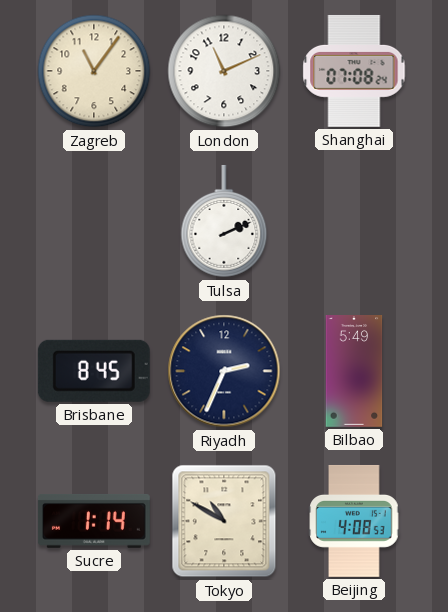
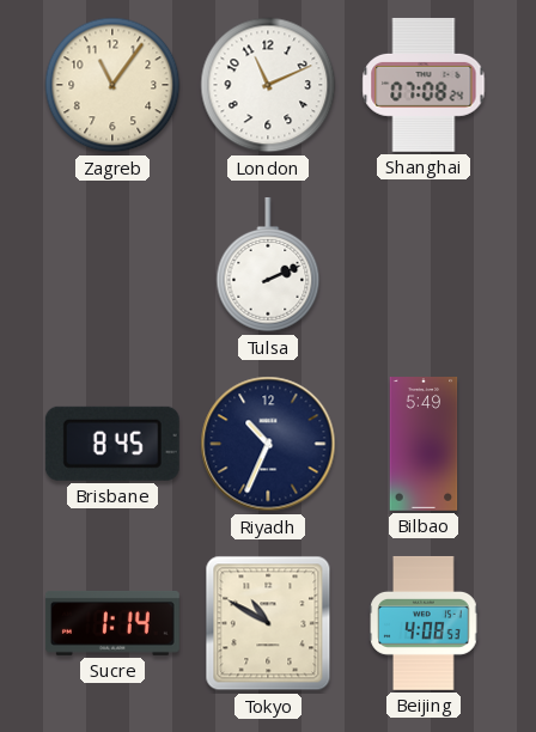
Riyadh: 2:34 -> 10:34 (268, 444)
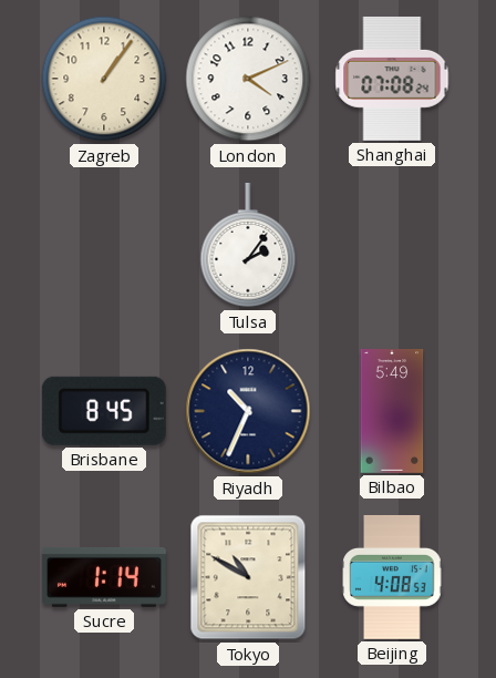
Zagreb: 11:06 -> 1:06 (104, 79)
London: 11:11 -> 4:11 (248, 79)
Tulsa: 2:11 -> 2:06 (248, 245)
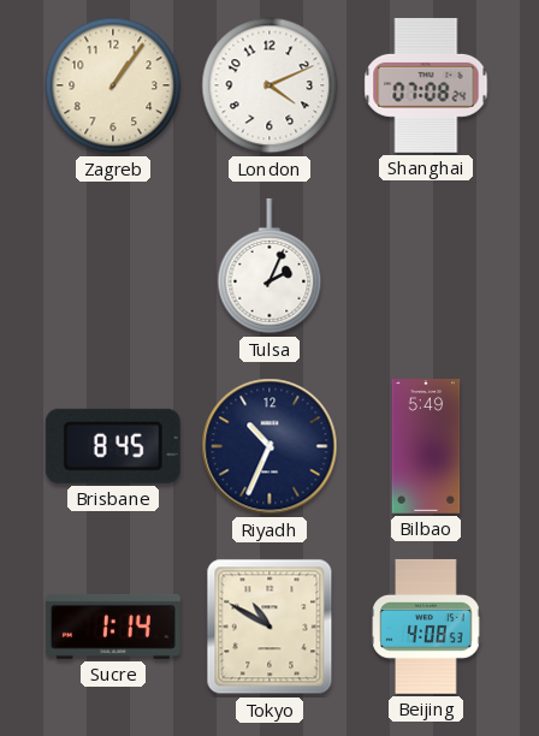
Tulsa: 2:06 -> 2:04 (269, 266)
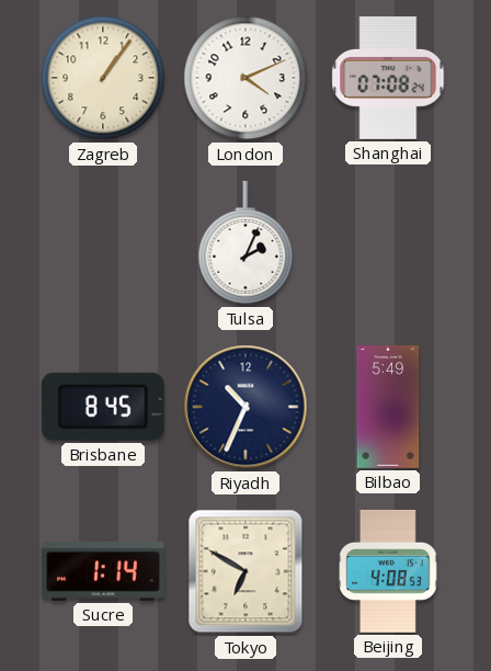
Tokyo: 10:50 -> 6:50 (245, 571)
